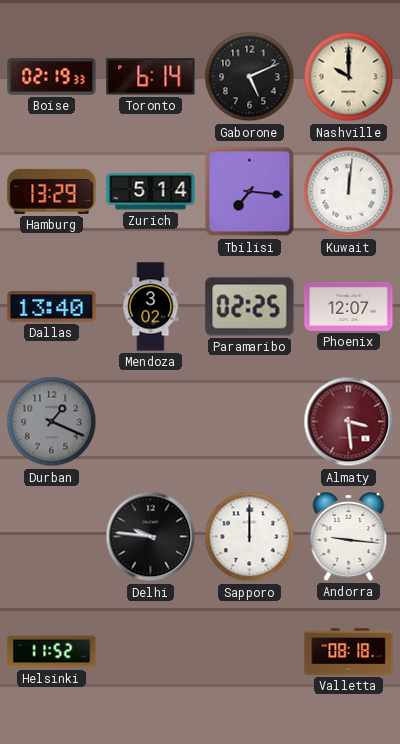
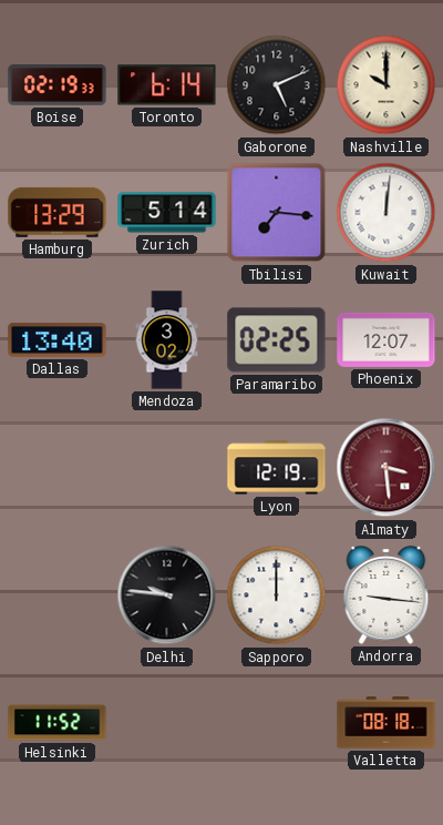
Durban: 1:19 -> none (52, 422)
Lyon: none -> 12:19 (277, 468)
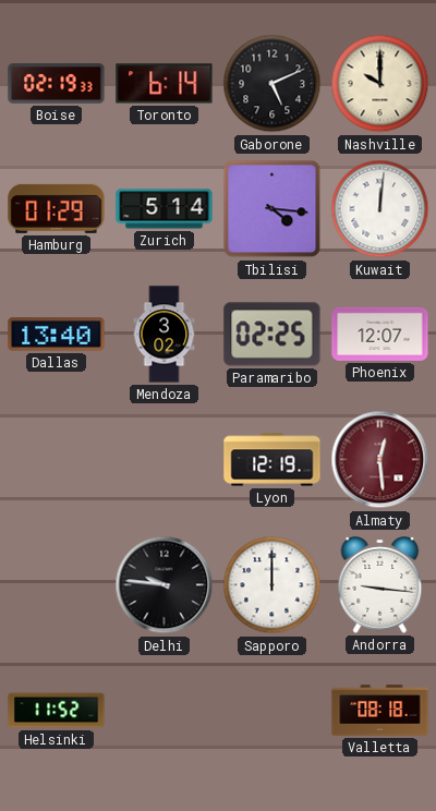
Hamburg: 13:29 -> 01:29 (57, 208)
Tbilisi: 7:16 -> 4:16 (272, 209)
Almaty: 3:29 -> 12:29 (380, 460)
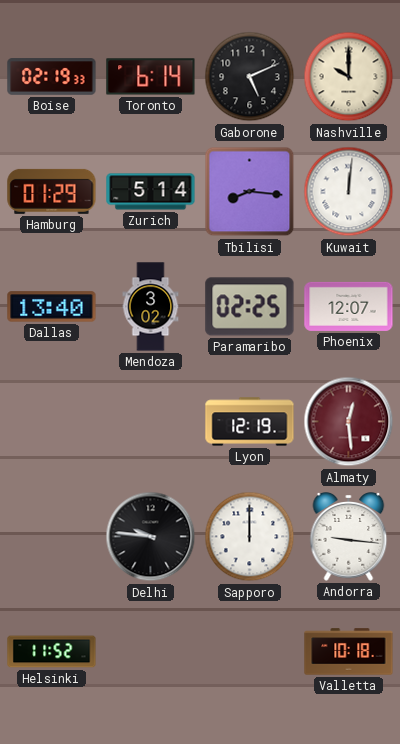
Tbilisi: 4:16 -> 8:16 (250, 192)
Valletta: 08:18 -> 10:18 (349, 652)
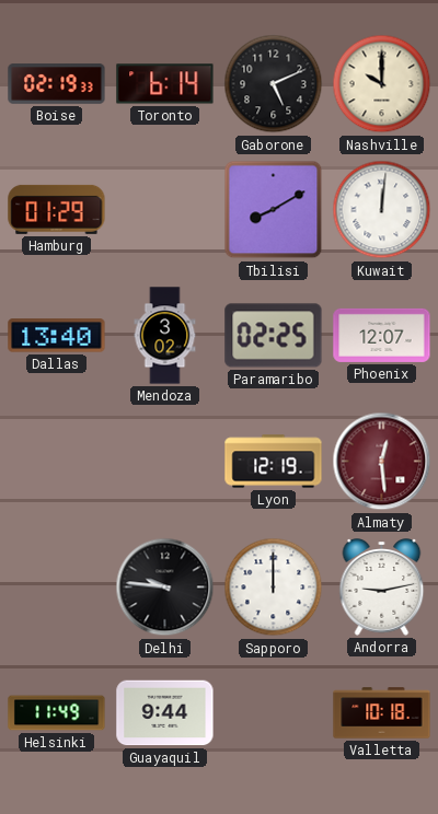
Zurich: 5:14 -> none (151, 192)
Tbilisi: 8:16 -> 8:10 (274, 210)
Andorra: 9:16 -> 9:13 (382, 588)
Helsinki: 11:52 -> 11:49 (57, 713)
Guayaquil: none -> 9:44 (165, 713)
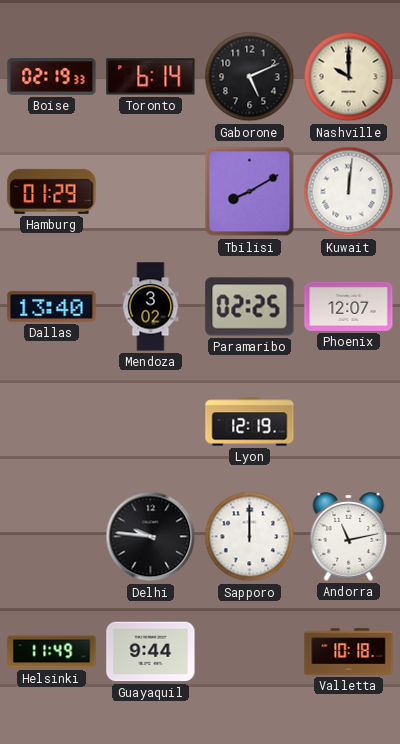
Almaty: 12:29 -> none (382, 462)
Andorra: 9:13 -> 11:13 (349, 537)
